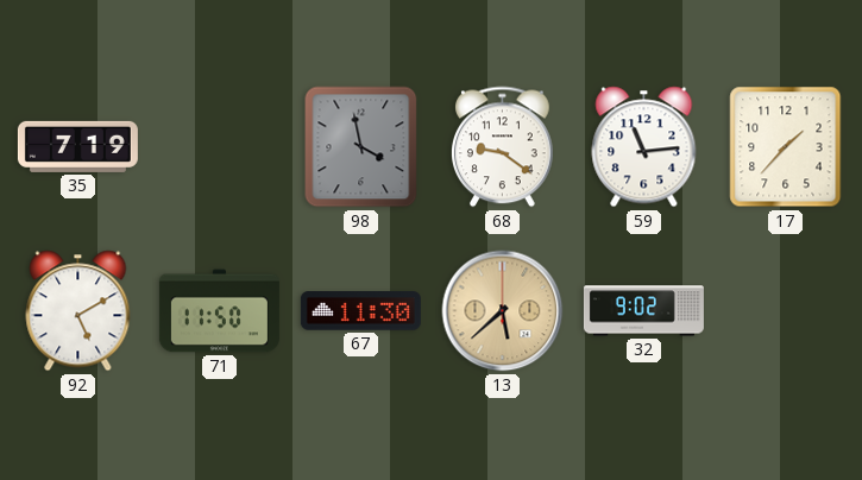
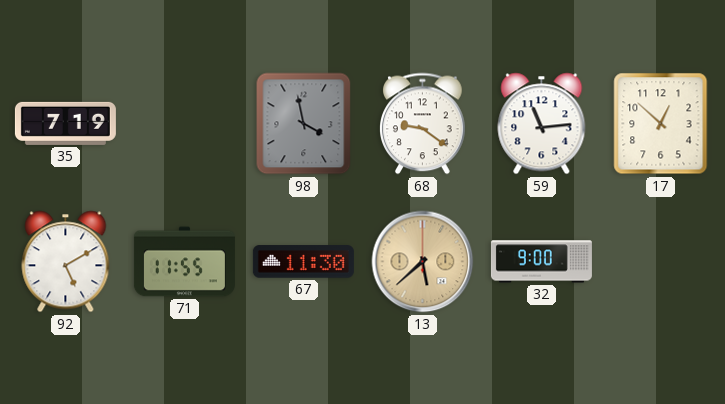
17: 1:37 -> 12:52 (661, 124)
71: 11:50 -> 11:55 (184, 262)
32: 9:02 -> 9:00 (541, 262)
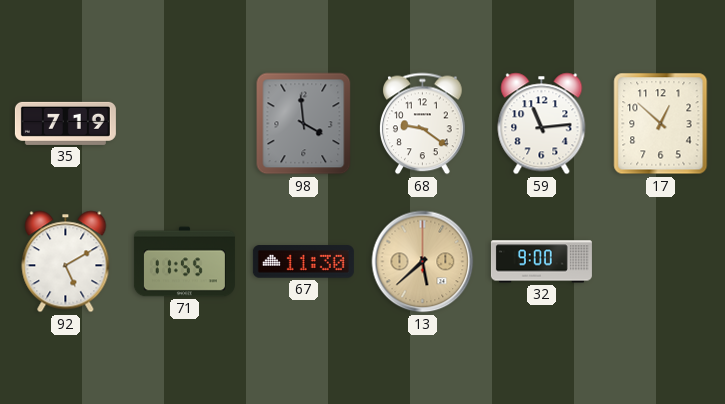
98: 3:58 -> 3:59 (304, 124)
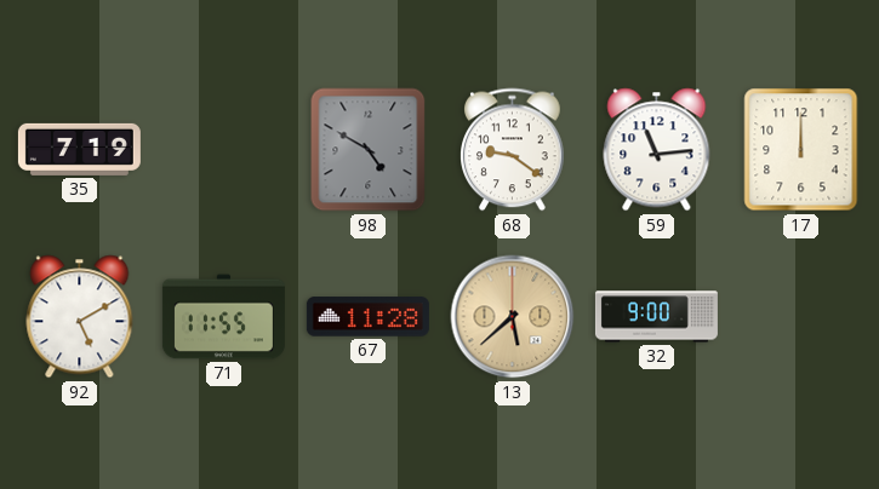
98: 3:59 -> 4:50 (369, 150)
17: 12:52 -> 12:00 (801, 150)
67: 11:30 -> 11:28 (367, 317)
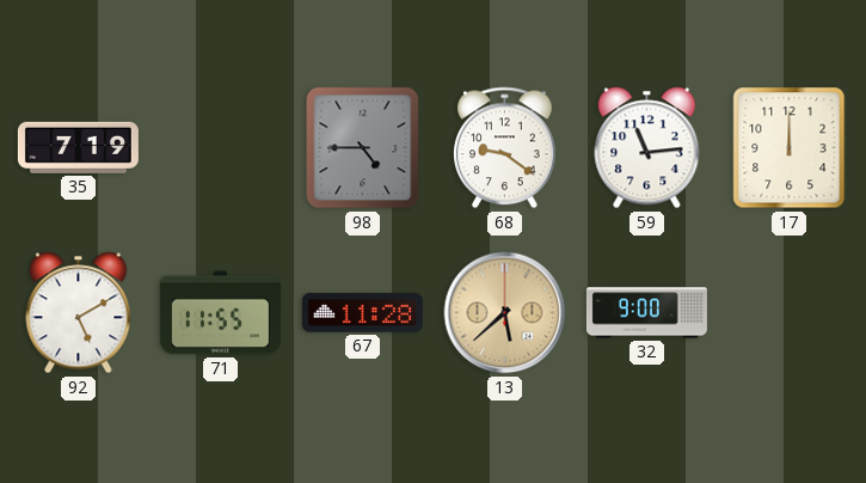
98: 4:50 -> 4:45 (363, 148)
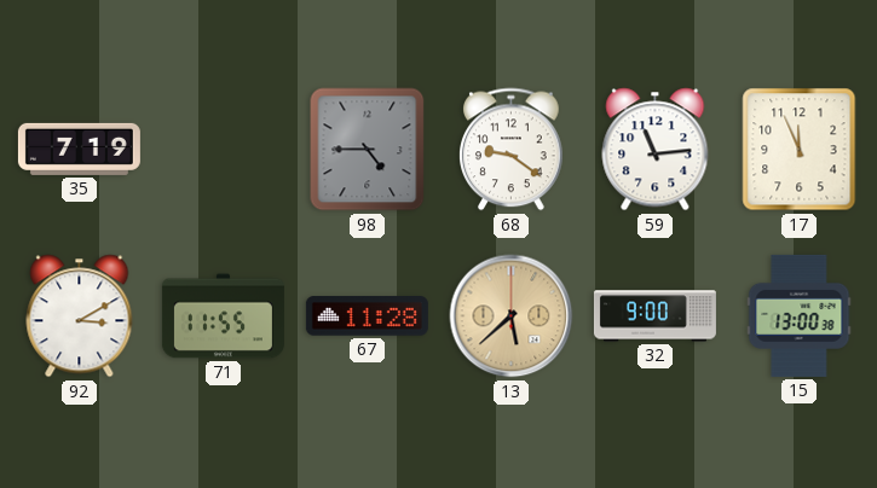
17: 12:00 -> 11:56 (800, 150)
92: 5:10 -> 3:10 (80, 316)
15: none -> 13:00 (800, 315)
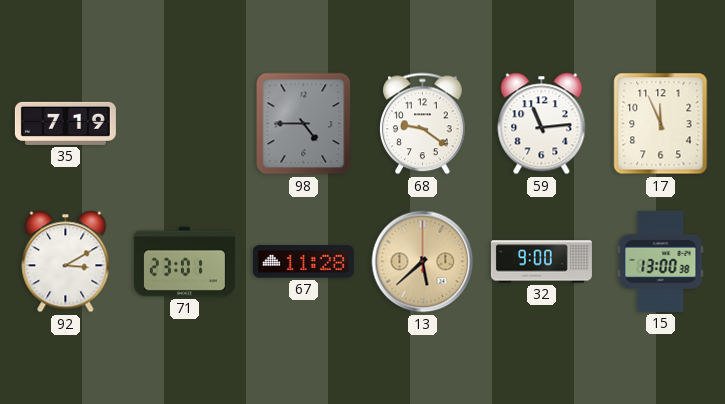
71: 11:55 -> 23:01 (184, 262)
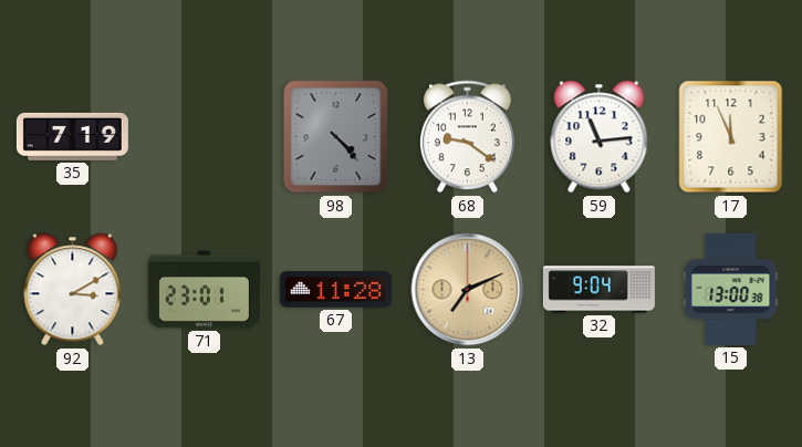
98: 4:45 -> 4:23 (336, 137)
13: 5:38 -> 7:11 (468, 290)
32: 9:00 -> 9:04 (598, 290)
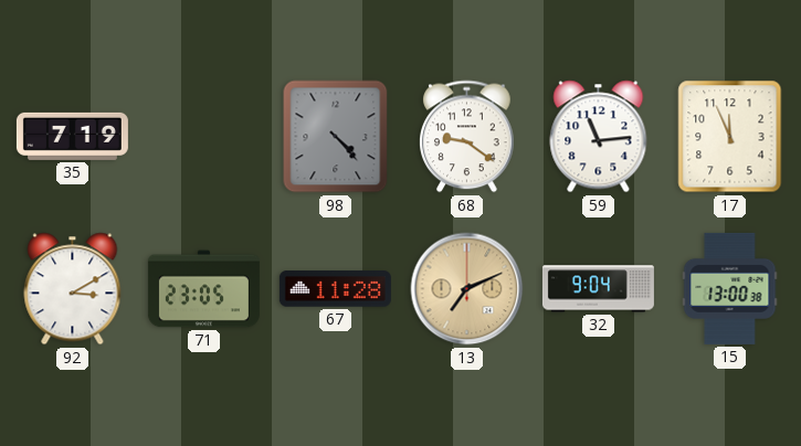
71: 23:01 -> 23:05 (203, 289)
